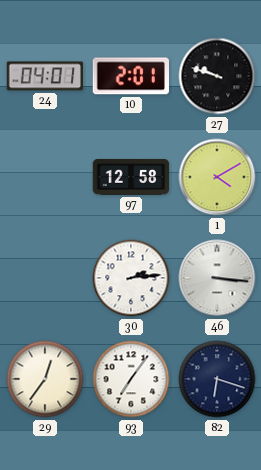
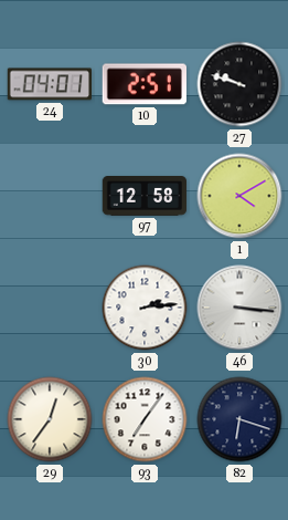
10: 2:01 -> 2:51 (143, 84)
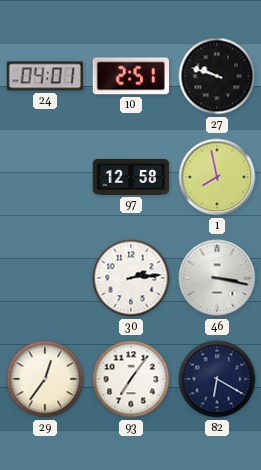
1: 4:10 -> 7:58 (217, 177)
46: 3:16 -> 3:17 (217, 278)
82: 6:18 -> 6:20 (217, 379)
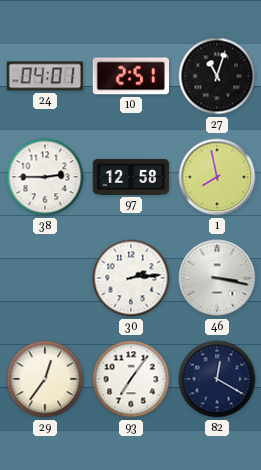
27: 9:48 -> 11:03 (217, 76)
38: none -> 2:45 (45, 177)
82: 6:20 -> 12:20 (217, 379)
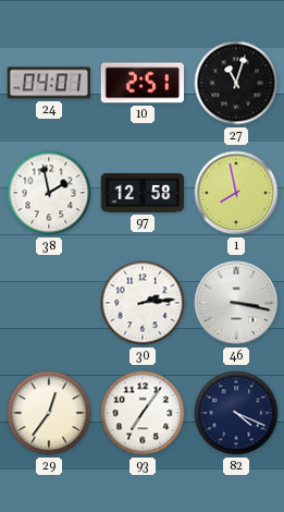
38: 2:45 -> 1:58 (49, 193)
82: 12:20 -> 4:19 (236, 413)
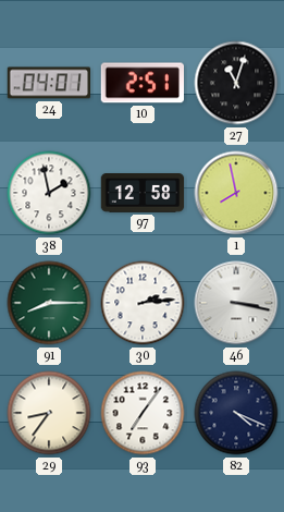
91: none -> 8:15 (49, 303)
29: 12:36 -> 8:36 (49, 413)
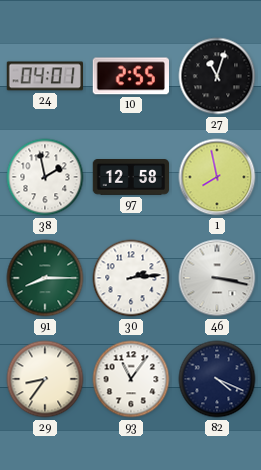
10: 2:51 -> 2:55 (130, 76)
93: 7:06 -> 11:06 (131, 379)
